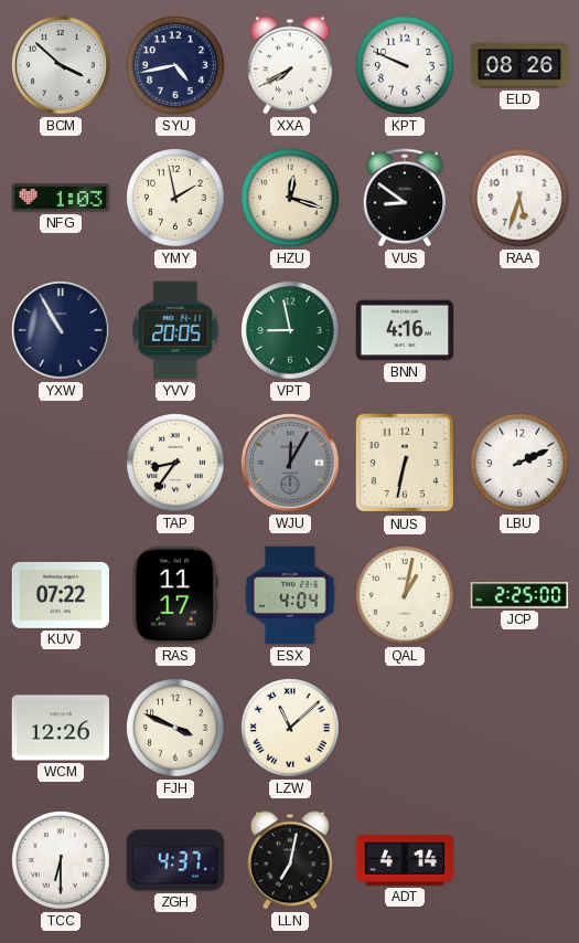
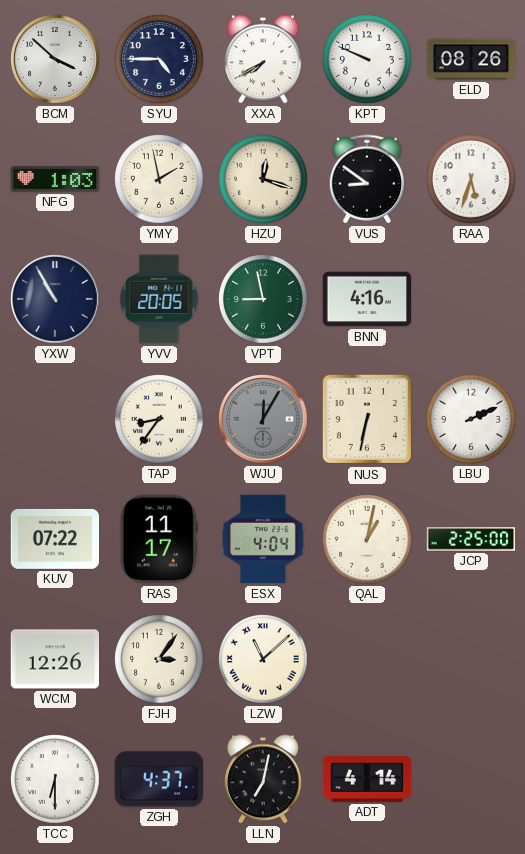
SYU: 4:43 -> 4:45 (160, 60)
FJH: 3:49 -> 3:06 (160, 660)
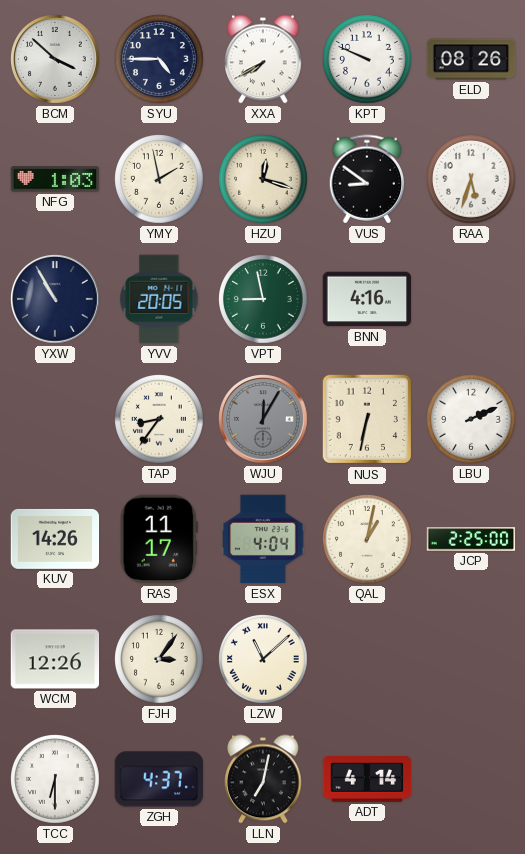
KUV: 07:22 -> 14:26 (55, 539)
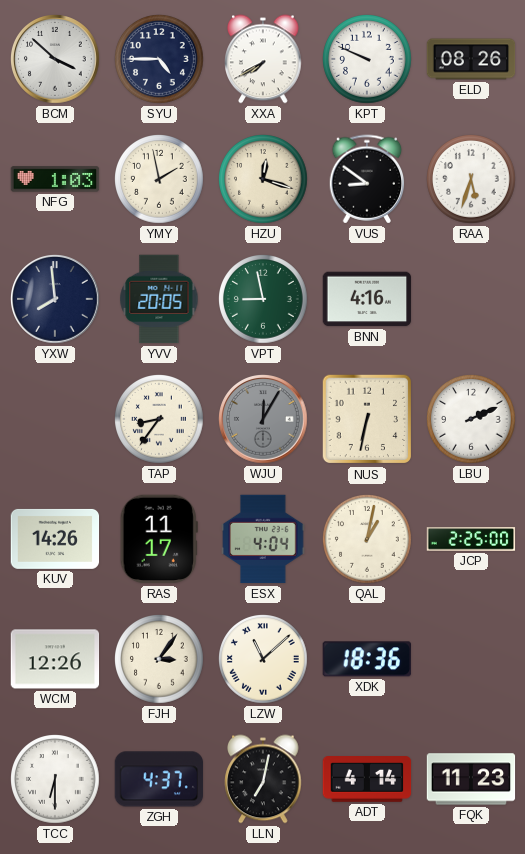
YXW: 10:55 -> 7:59 (56, 300)
XDK: none -> 18:36 (367, 659)
FQK: none -> 11:23 (471, 779)
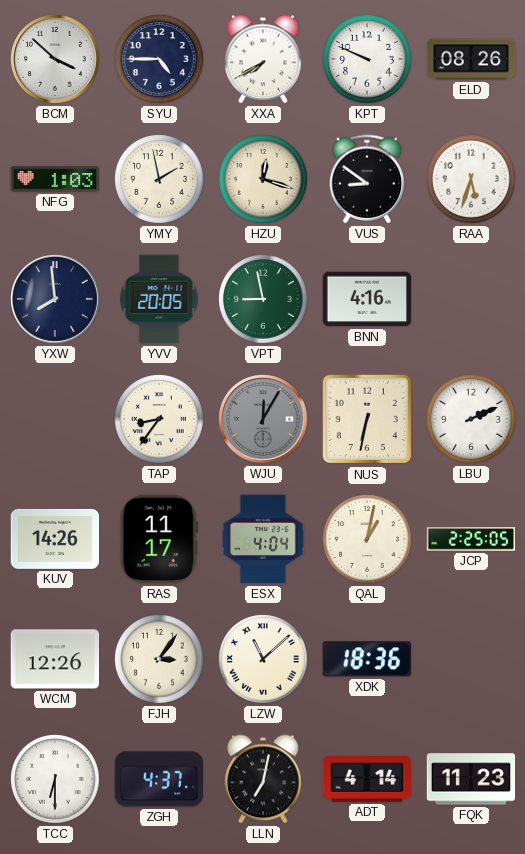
JCP: 2:25:00 -> 2:25:05 (471, 539)
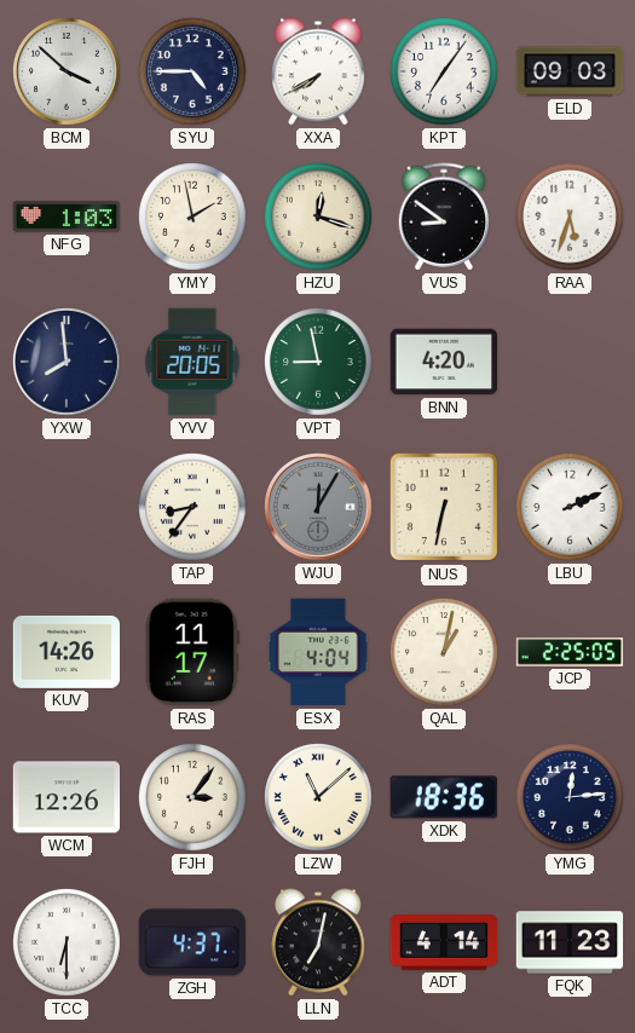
KPT: 9:49 -> 7:06 (445, 73)
ELD: 08:26 -> 09:03 (570, 71)
BNN: 4:16 -> 4:20 (444, 362)
YMG: none -> 12:14 (571, 798)
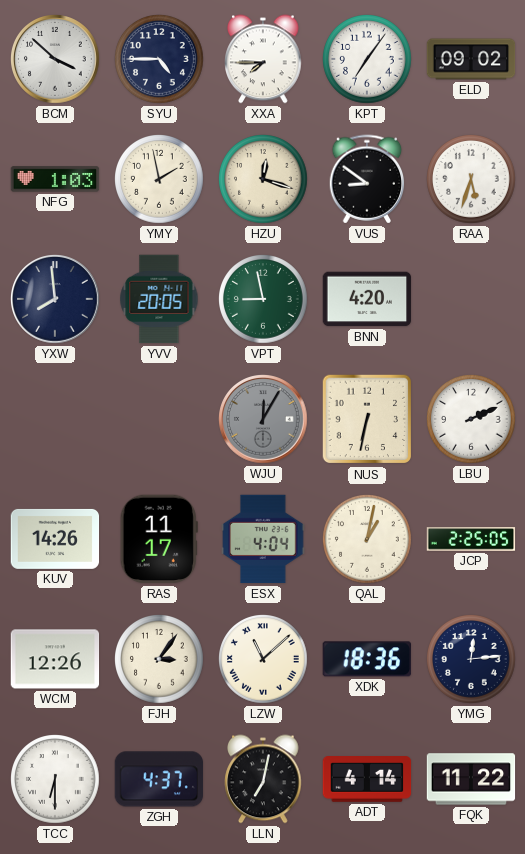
XXA: 7:40 -> 7:45 (263, 59)
ELD: 09:03 -> 09:02 (471, 59)
TAP: 8:36 -> none (194, 508)
FQK: 11:23 -> 11:22 (471, 779)
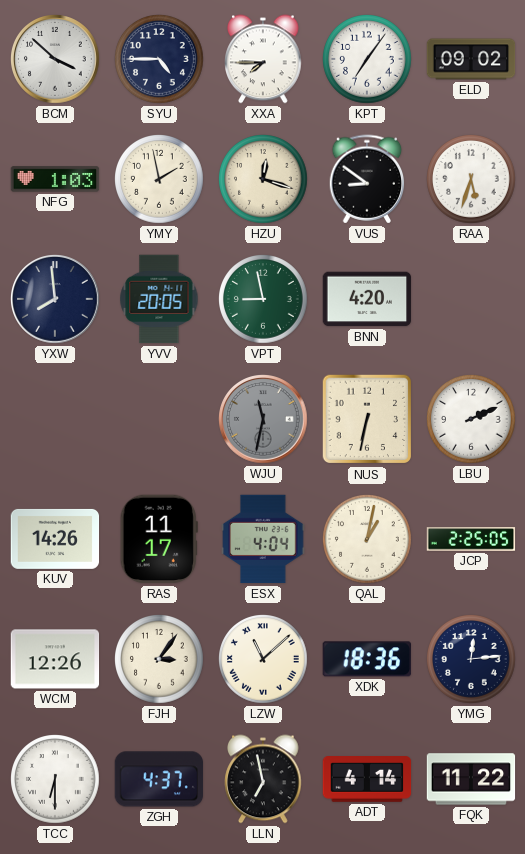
WJU: 12:05 -> 11:32 (264, 420)
LLN: 7:02 -> 6:58 (263, 779)
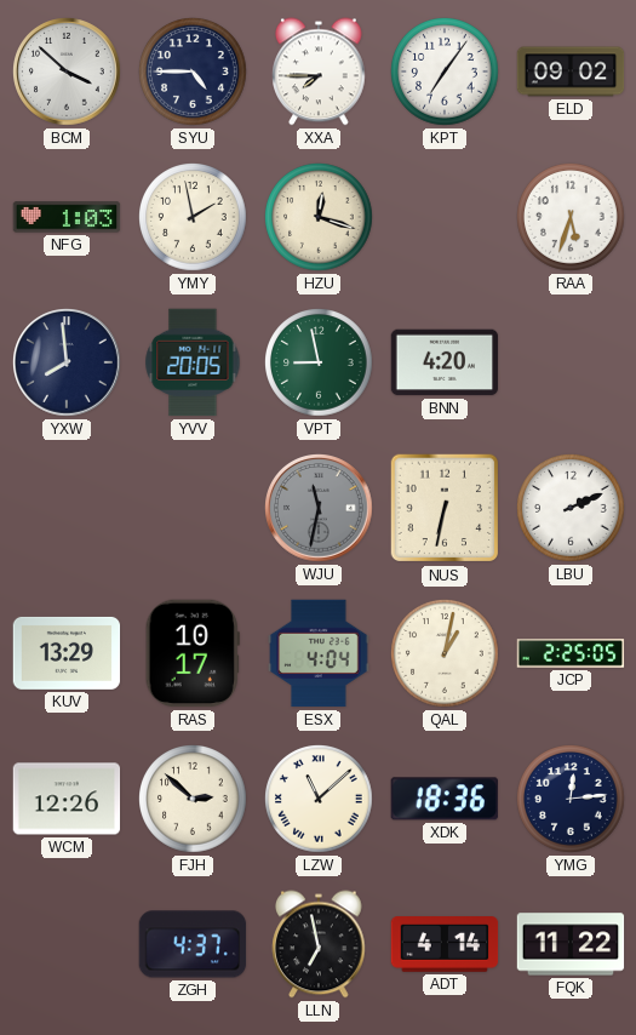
VUS: 8:51 -> none (367, 179)
KUV: 14:26 -> 13:29 (67, 653)
RAS: 11:17 -> 10:17 (193, 653)
FJH: 3:06 -> 2:52 (194, 800)
TCC: 6:30 -> none (56, 780)
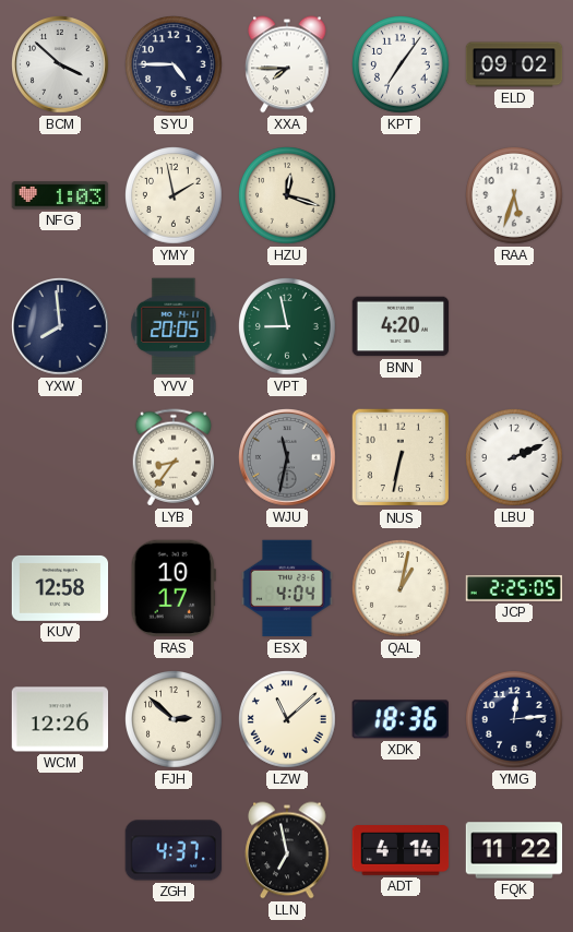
LYB: none -> 8:36 (174, 457)
KUV: 13:29 -> 12:58 (60, 588)
